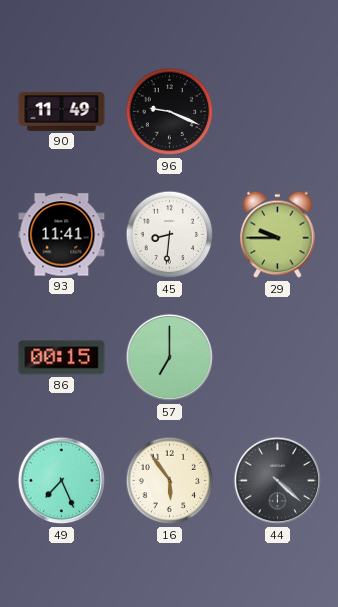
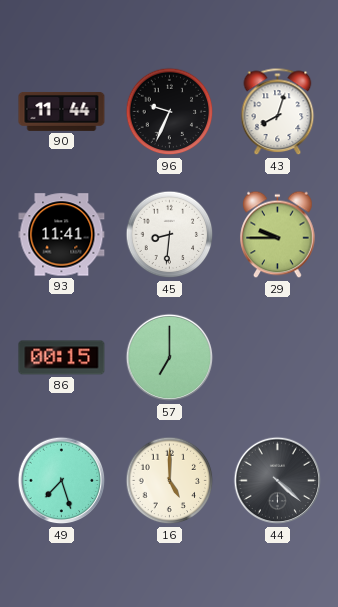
90: 11:49 -> 11:44 (62, 111)
96: 9:19 -> 9:34 (170, 112)
43: none -> 8:03 (278, 112)
49: 7:26 -> 7:27 (62, 481)
16: 5:54 -> 5:00 (170, 481)
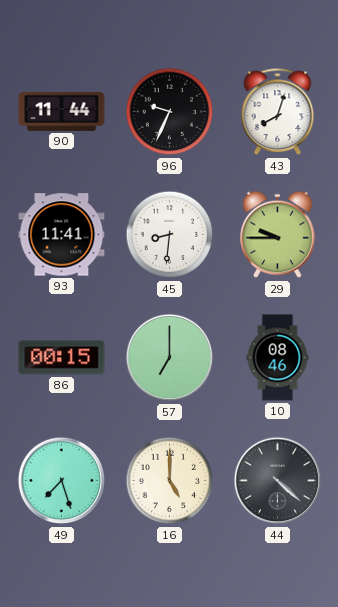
10: none -> 08:46 (278, 358)
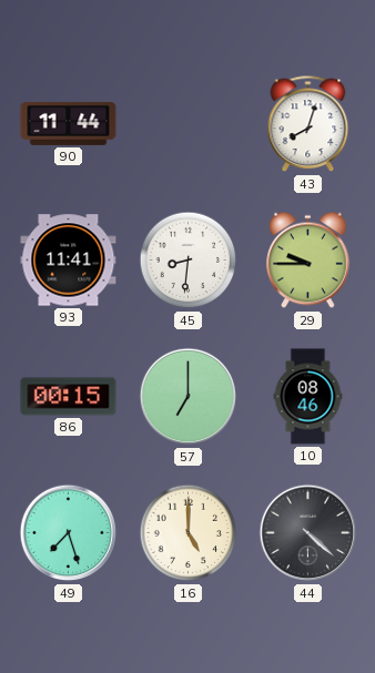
96: 9:34 -> none (170, 112)
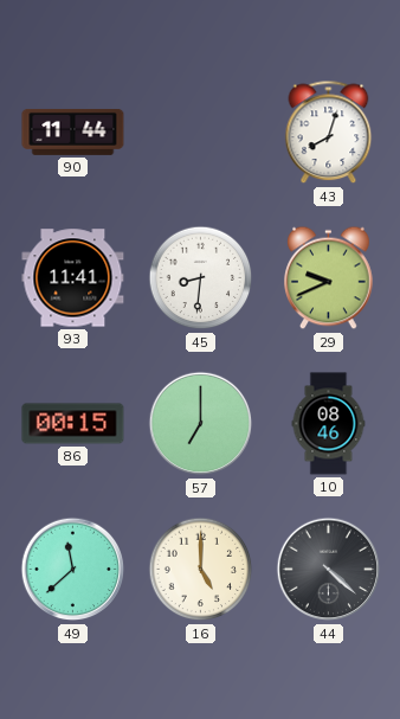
29: 9:45 -> 9:41 (329, 278)
49: 7:27 -> 11:38 (73, 570)
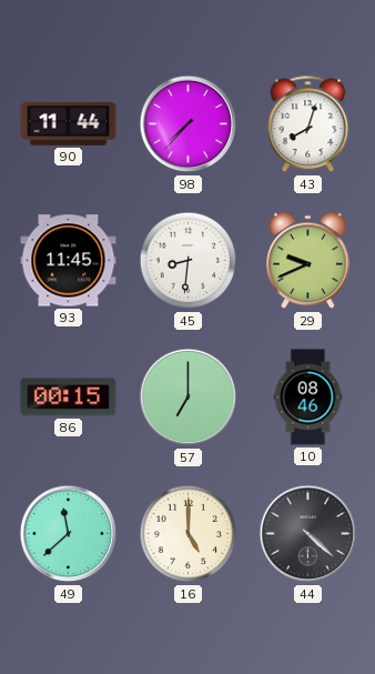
98: none -> 7:37 (189, 124)
93: 11:41 -> 11:45 (69, 261)
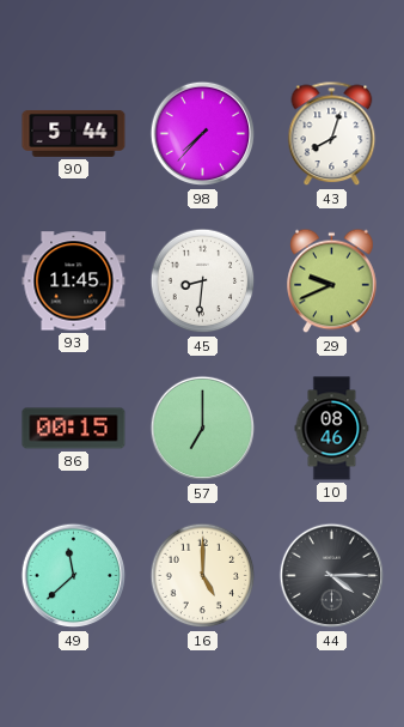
90: 11:44 -> 5:44 (74, 133)
44: 4:22 -> 4:15 (332, 576)
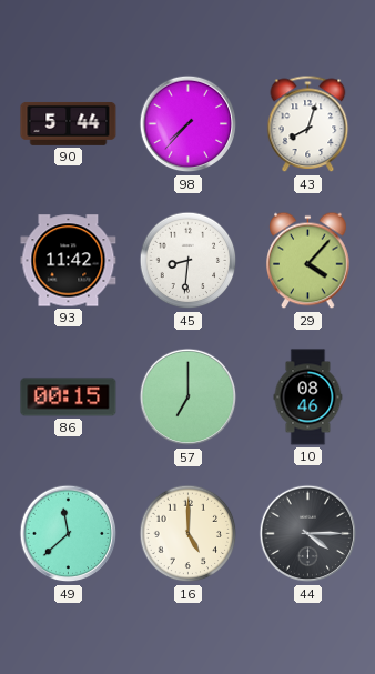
93: 11:45 -> 11:42 (69, 261)
29: 9:41 -> 4:07 (308, 261)
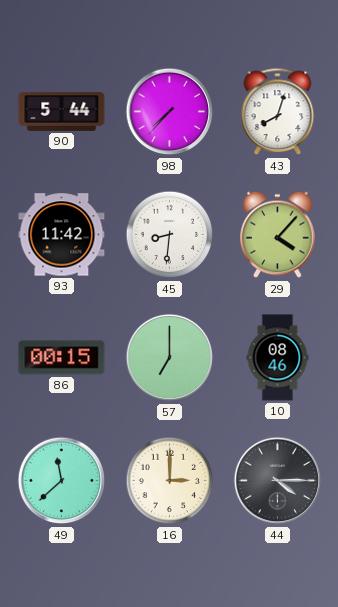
16: 5:00 -> 3:00 (170, 481)
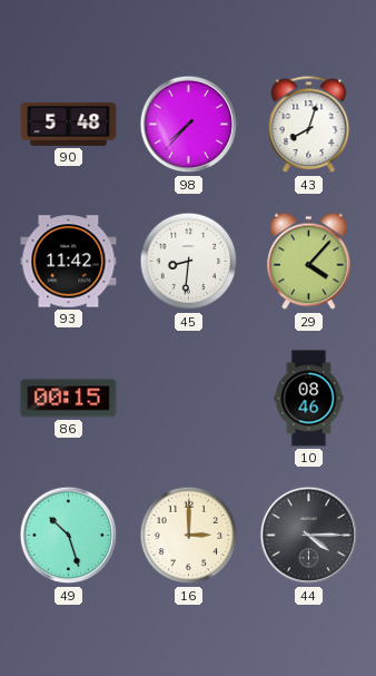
90: 5:44 -> 5:48 (69, 124)
57: 7:00 -> none (170, 358)
49: 11:38 -> 10:27 (69, 536)
